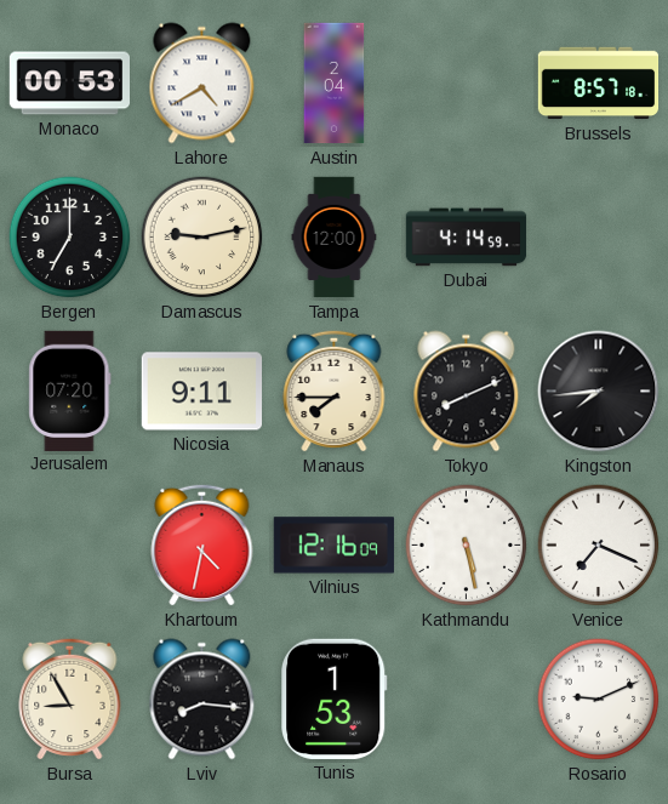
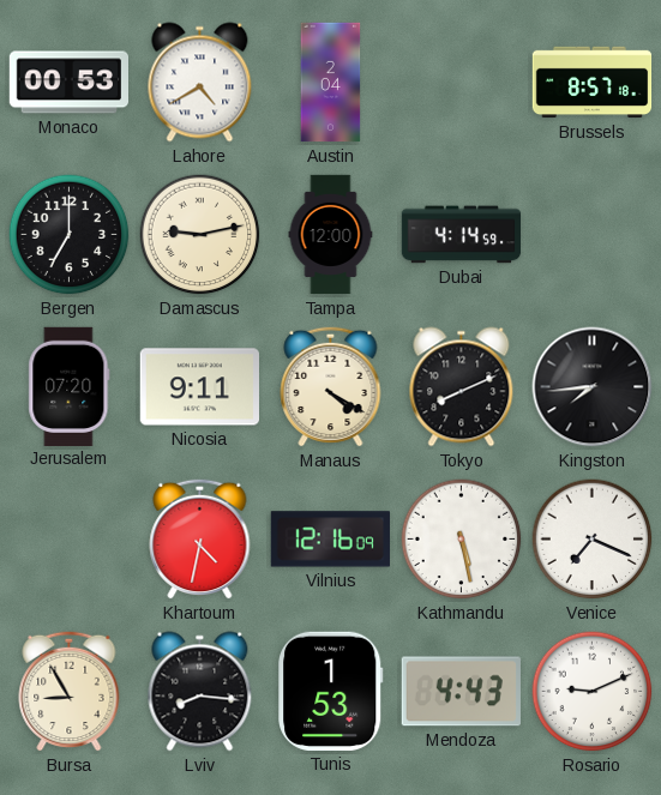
Manaus: 7:45 -> 4:20 (331, 386)
Mendoza: none -> 4:43 (461, 692)
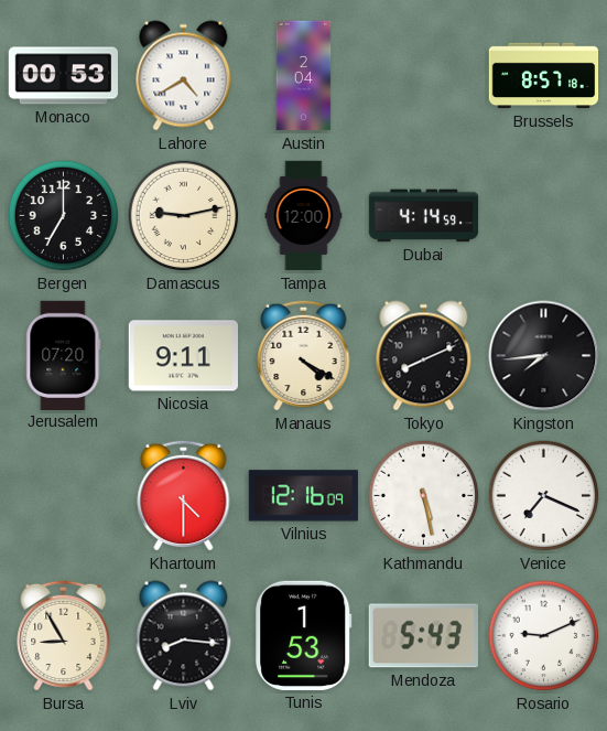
Khartoum: 4:32 -> 4:30 (184, 495)
Mendoza: 4:43 -> 5:43 (423, 636)
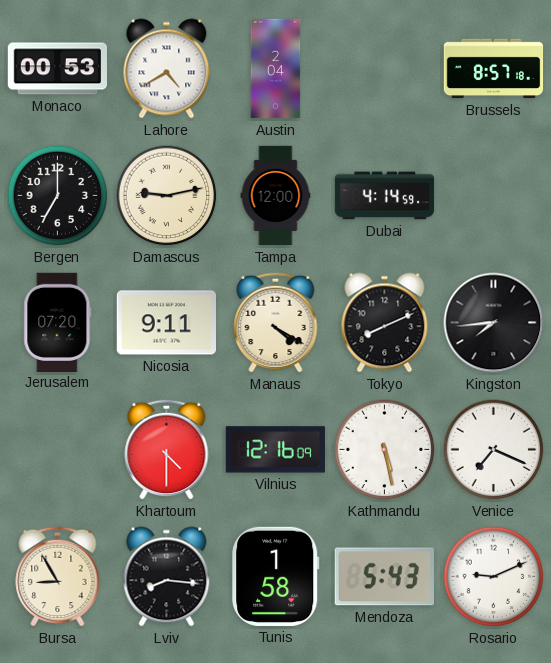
Tunis: 1:53 -> 1:58 (276, 576)
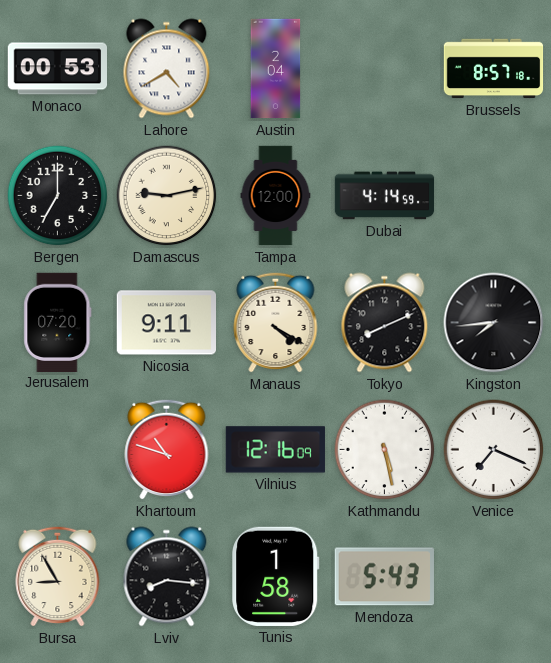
Khartoum: 4:30 -> 10:48 (167, 449)
Rosario: 9:11 -> none (494, 577)
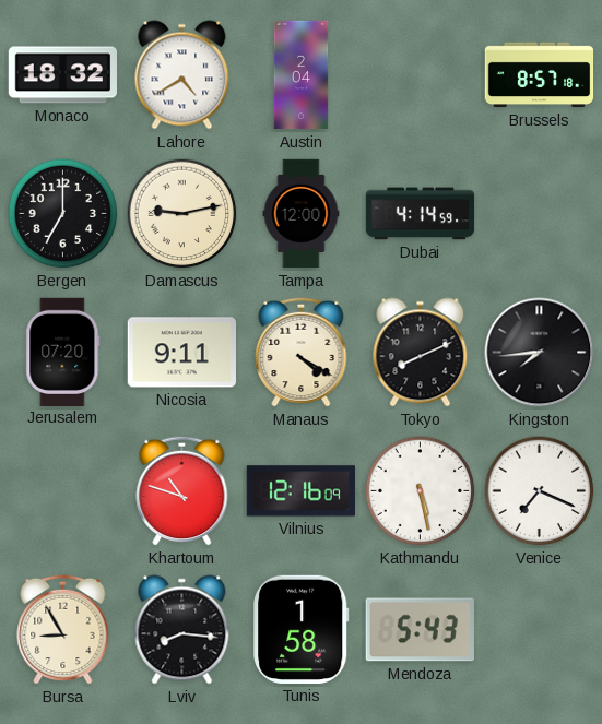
Monaco: 00:53 -> 18:32 (62, 75)
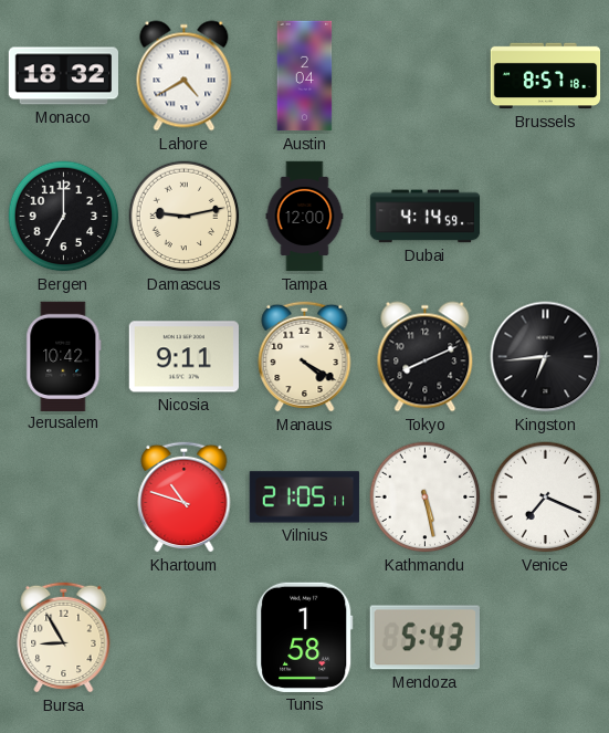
Jerusalem: 07:20 -> 10:42 (64, 356)
Kingston: 7:44 -> 6:44 (546, 357)
Vilnius: 12:16 -> 21:05 (304, 498)
Lviv: 8:16 -> none (182, 630)
